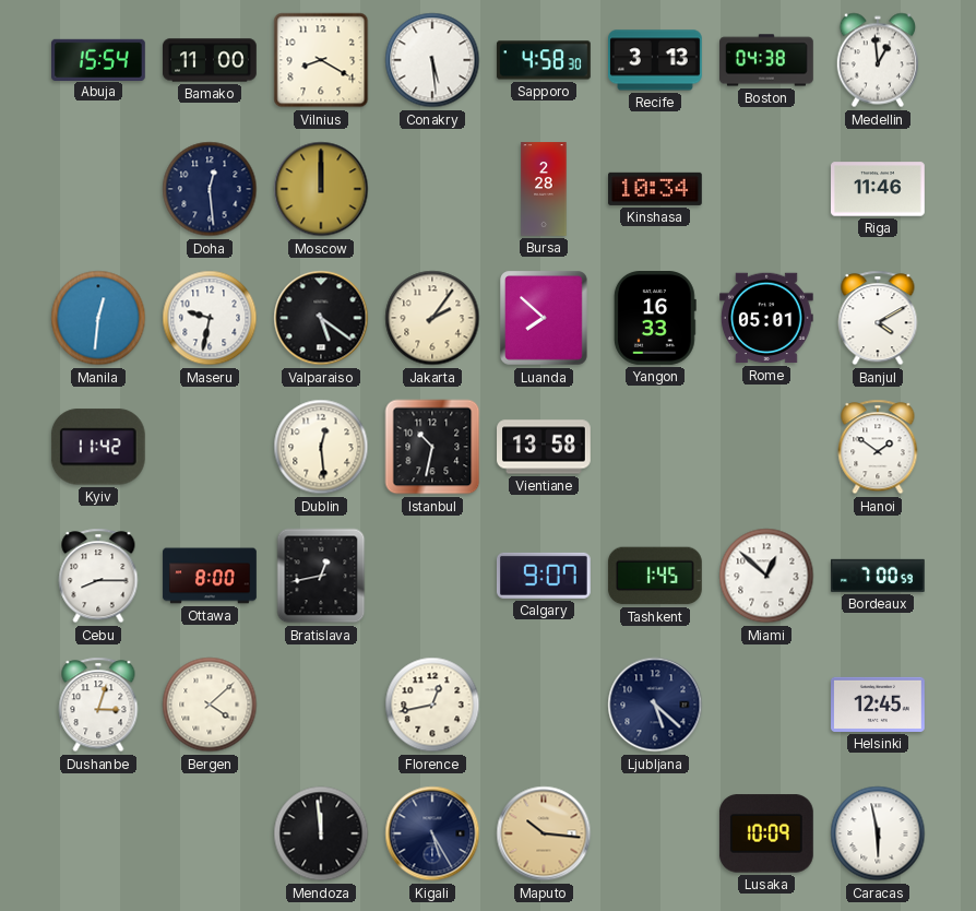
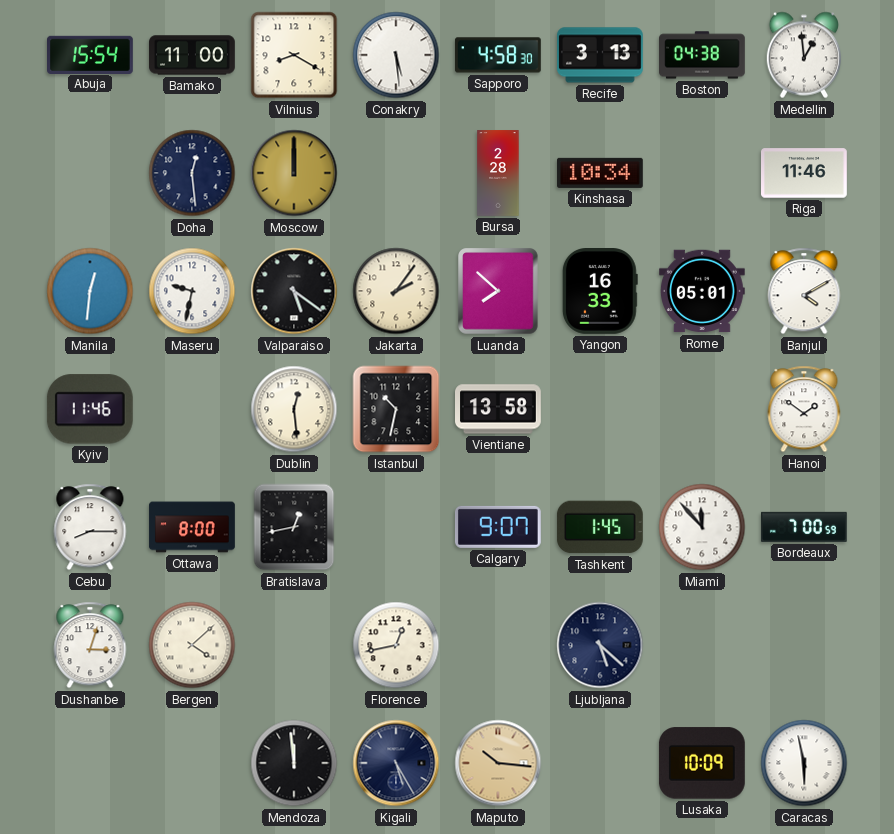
Kyiv: 11:42 -> 11:46 (90, 409)
Miami: 12:52 -> 11:53 (702, 527)
Helsinki: 12:45 -> none (879, 705)
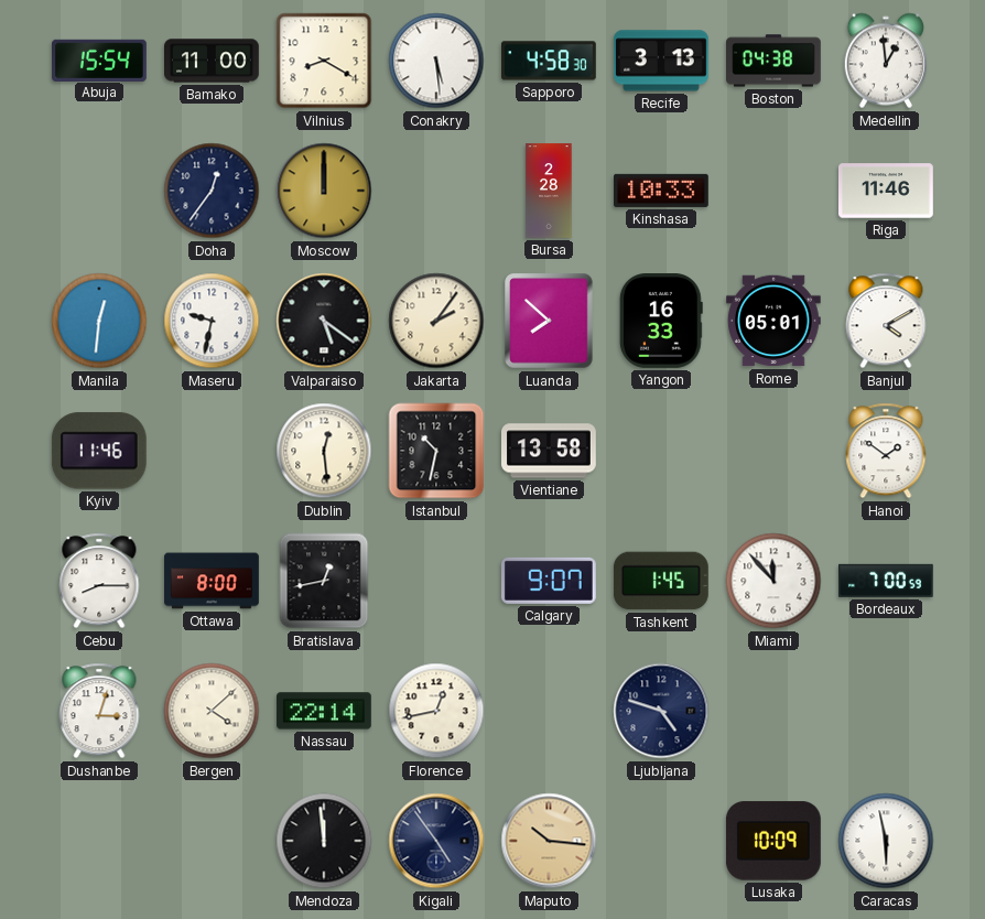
Doha: 12:29 -> 12:36 (212, 191)
Kinshasa: 10:34 -> 10:33 (662, 191)
Nassau: none -> 22:14 (325, 711)
Ljubljana: 5:22 -> 4:48 (661, 711)
Kigali: 5:25 -> 4:54 (436, 841)
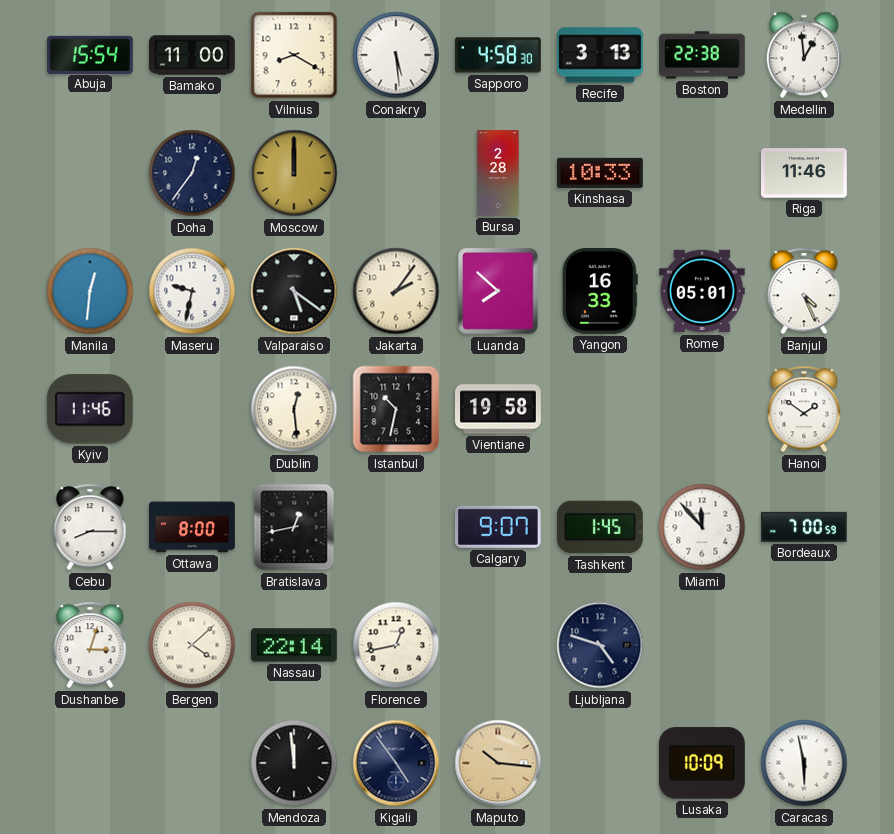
Boston: 04:38 -> 22:38 (703, 55)
Banjul: 4:10 -> 4:26 (804, 291)
Vientiane: 13:58 -> 19:58 (499, 409)
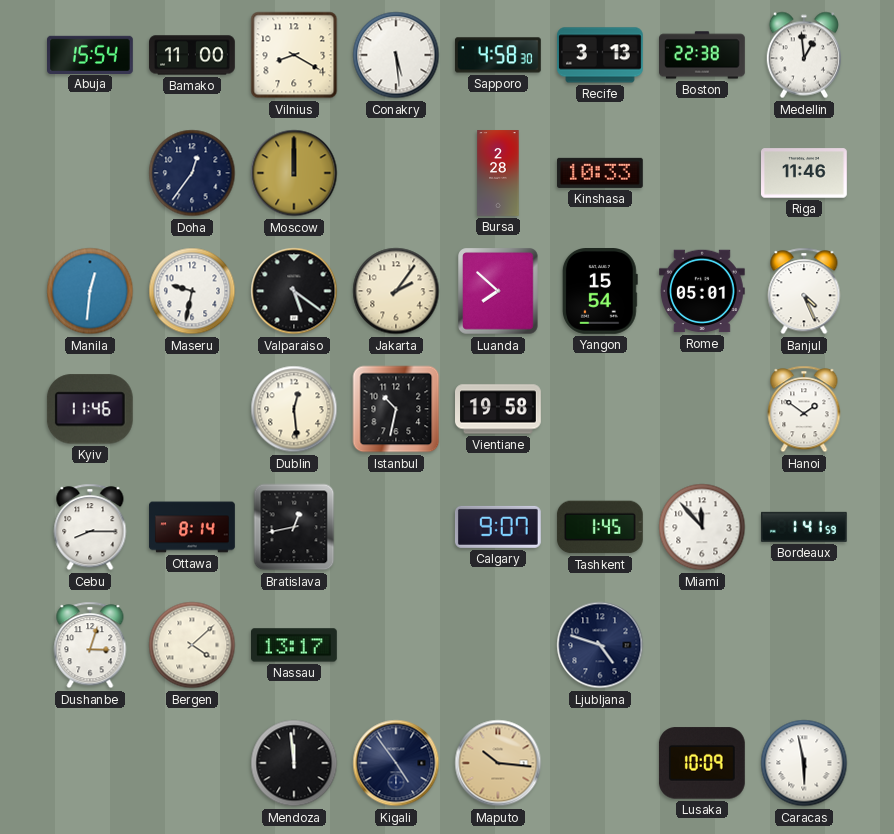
Yangon: 16:33 -> 15:54 (600, 292)
Ottawa: 8:00 -> 8:14 (192, 527)
Bordeaux: 7:00 -> 1:41 (804, 527)
Nassau: 22:14 -> 13:17 (295, 645)
Florence: 12:43 -> none (396, 645)
